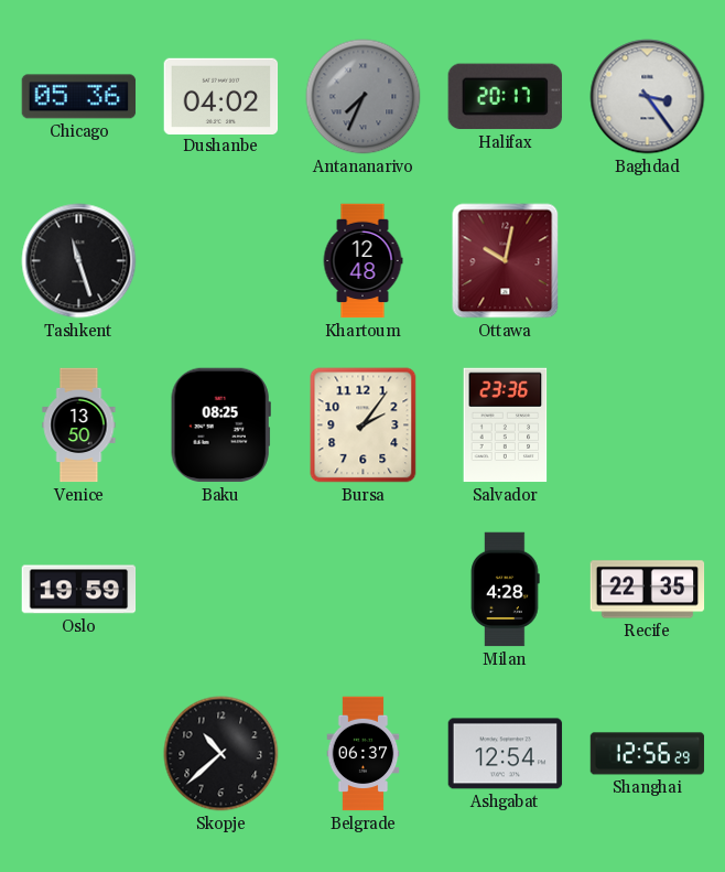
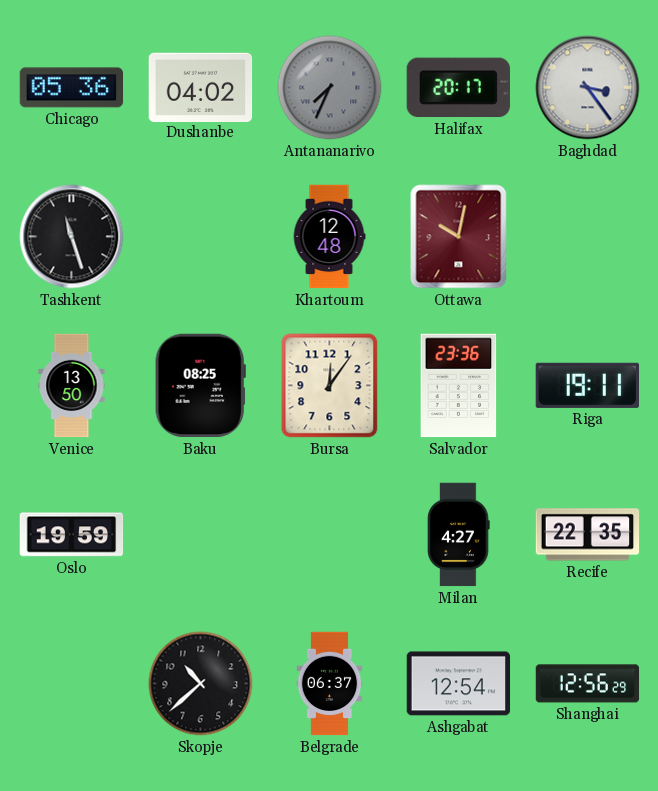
Bursa: 2:06 -> 12:06 (330, 386)
Riga: none -> 19:11 (587, 385)
Milan: 4:28 -> 4:27 (459, 535)
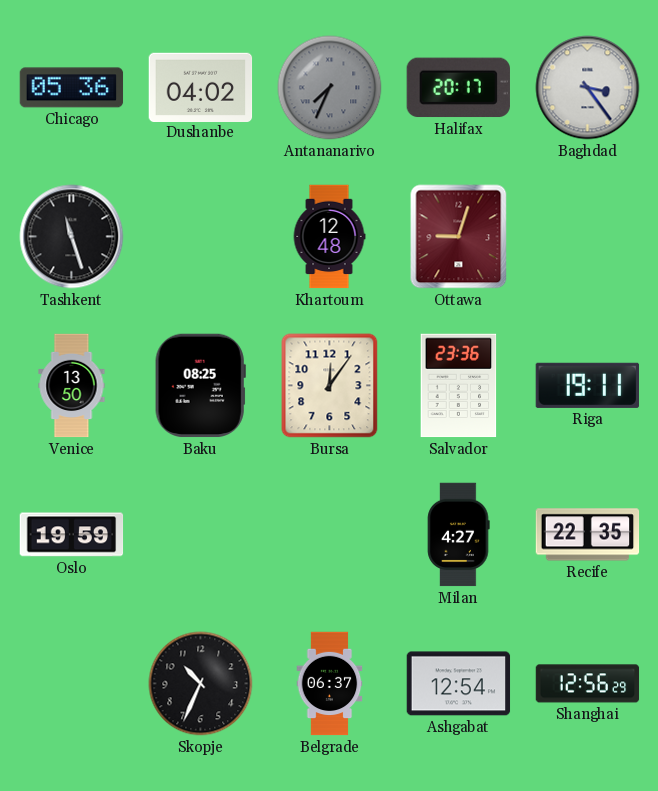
Ottawa: 10:02 -> 9:03 (459, 237)
Skopje: 10:38 -> 10:34 (201, 684)
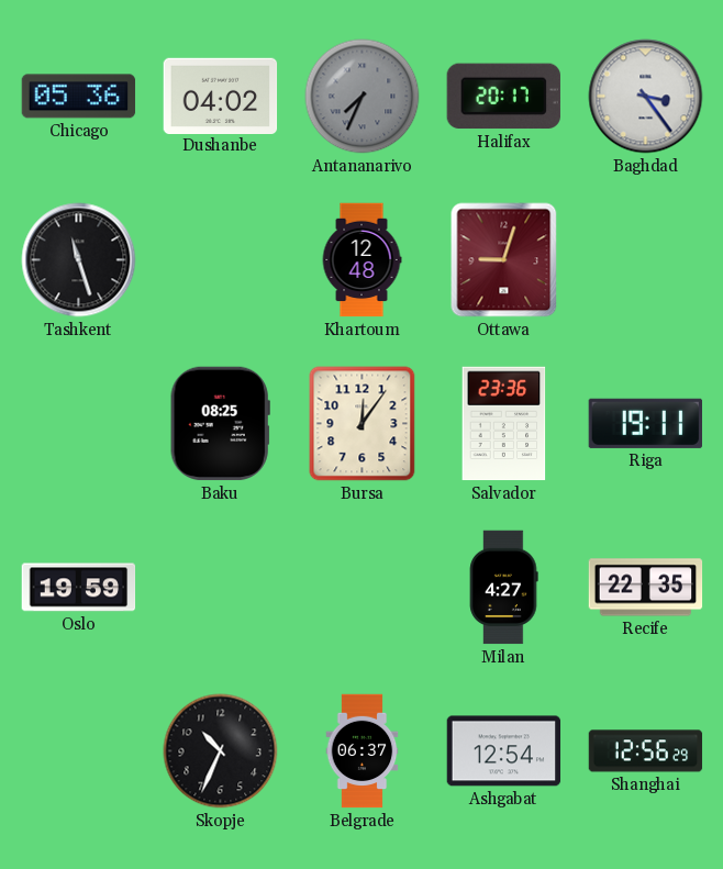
Venice: 13:50 -> none (72, 386)
